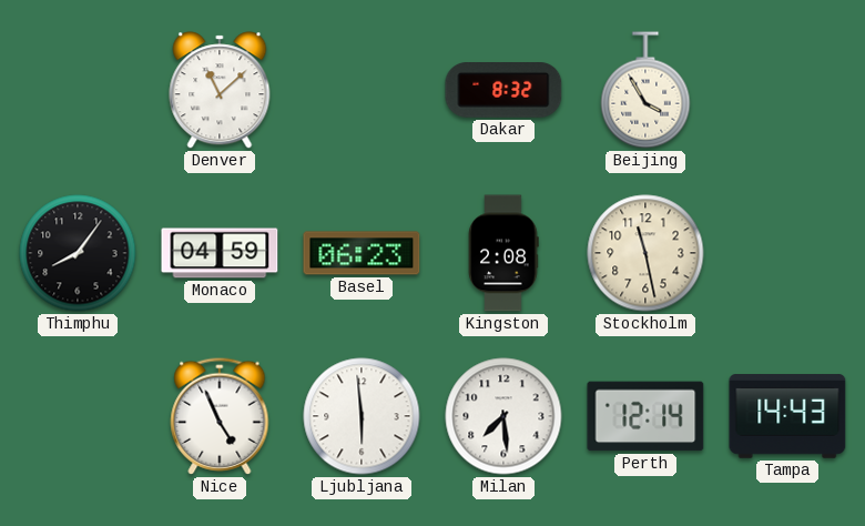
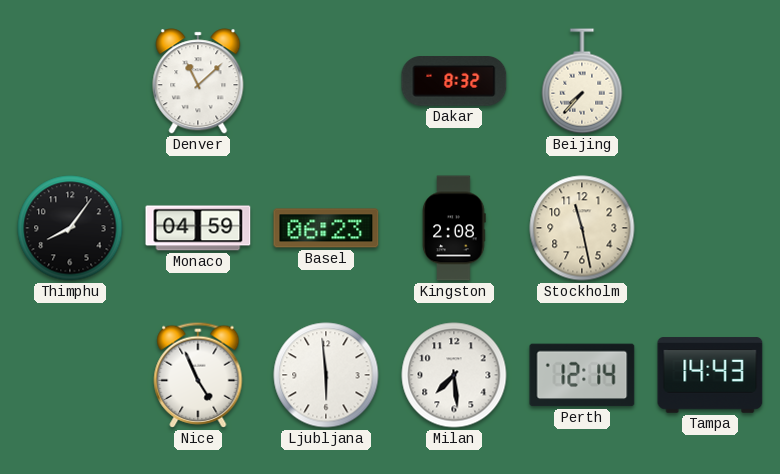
Beijing: 3:55 -> 7:37 (582, 81)
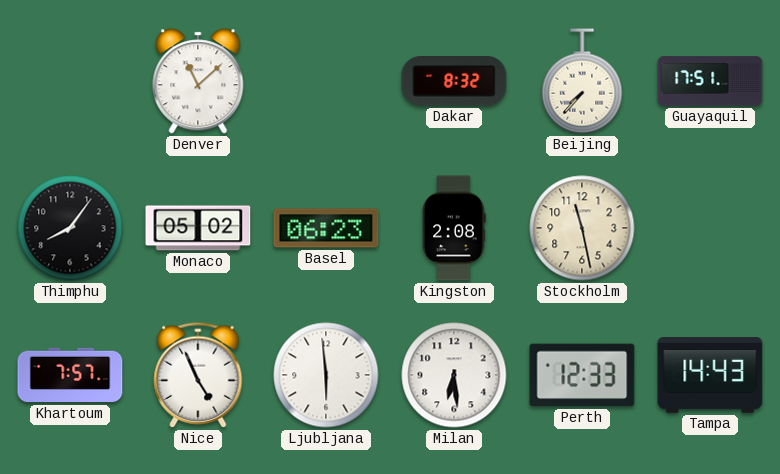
Guayaquil: none -> 17:51 (710, 81)
Monaco: 04:59 -> 05:02 (198, 228)
Khartoum: none -> 7:57 (70, 375)
Milan: 7:29 -> 6:29 (454, 375)
Perth: 12:14 -> 12:33 (582, 375)
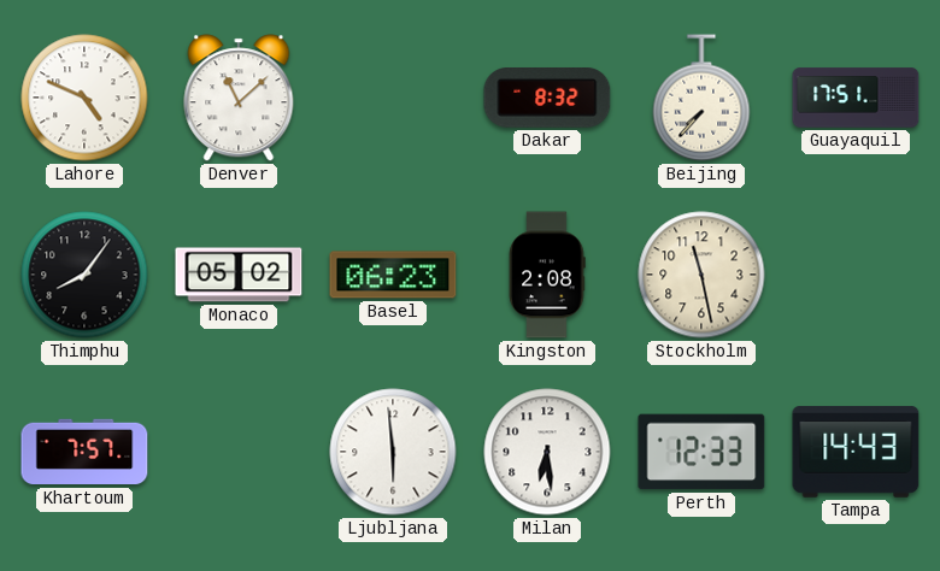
Lahore: none -> 4:49 (84, 98)
Nice: 4:56 -> none (198, 375)
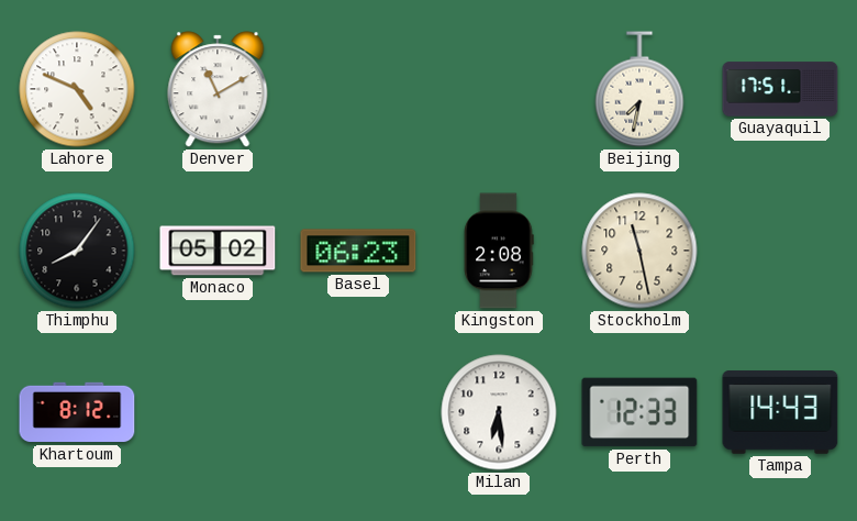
Denver: 11:08 -> 11:10 (218, 89)
Dakar: 8:32 -> none (547, 99)
Beijing: 7:37 -> 7:32 (639, 89)
Khartoum: 7:57 -> 8:12 (77, 412)
Ljubljana: 5:59 -> none (393, 452)
